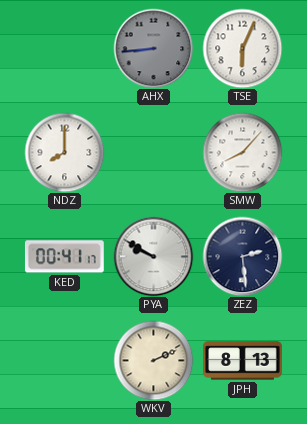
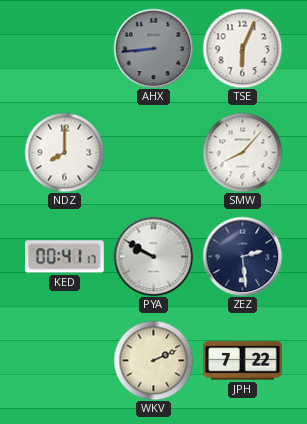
JPH: 8:13 -> 7:22 (243, 361)
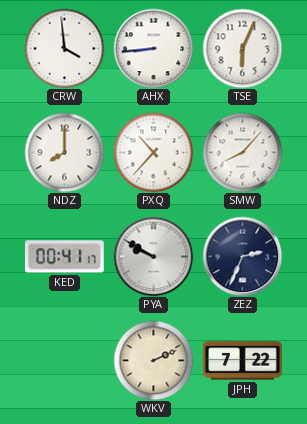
CRW: none -> 3:59 (64, 48)
AHX dial: grey -> white (153, 48)
PXQ: none -> 10:37 (153, 152)
ZEZ: 2:29 -> 2:34 (242, 256)
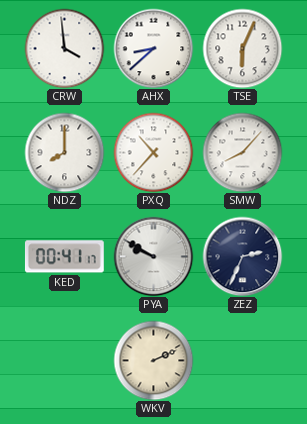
AHX: 8:44 -> 8:38 (153, 48)
JPH: 7:22 -> none (243, 361)
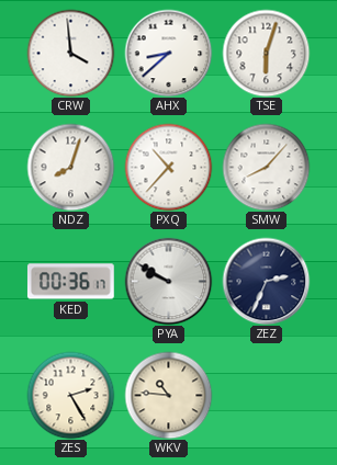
TSE: 6:04 -> 6:03 (266, 53)
NDZ: 8:00 -> 8:03 (70, 167)
KED: 00:41 -> 00:36 (70, 282)
ZES: none -> 2:25 (70, 395)
WKV: 2:11 -> 10:46 (168, 395)
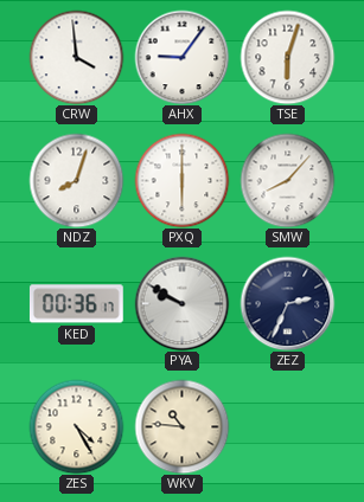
AHX: 8:38 -> 9:06 (181, 57)
PXQ: 10:37 -> 6:00 (181, 180)
ZES: 2:25 -> 4:25 (76, 426)
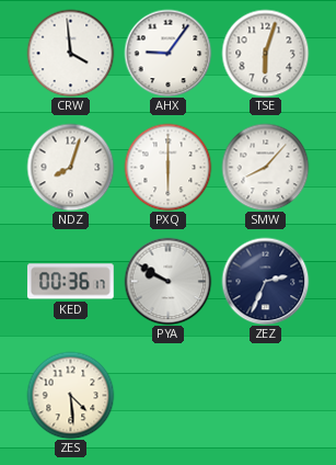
ZES: 4:25 -> 4:29 (70, 395)
WKV: 10:46 -> none (181, 426)
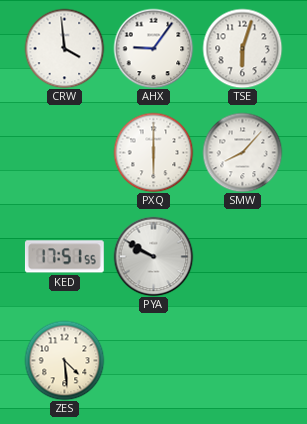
NDZ: 8:03 -> none (70, 167)
KED: 00:36 -> 17:51 (64, 257)
ZEZ: 2:34 -> none (265, 281)
